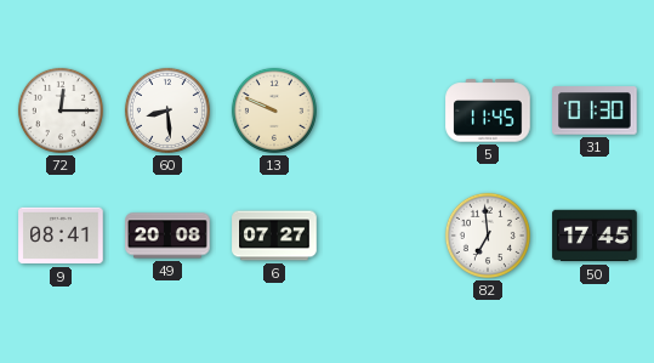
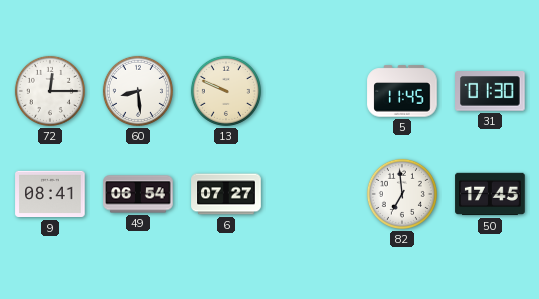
49: 20:08 -> 06:54 (138, 194)
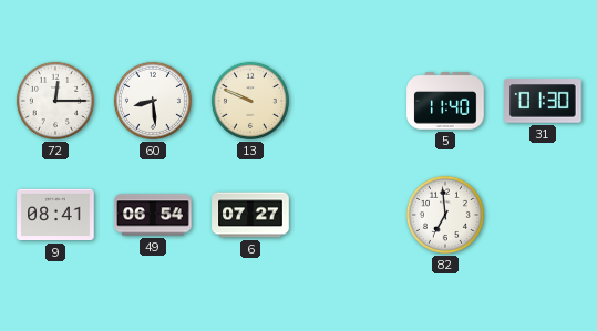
5: 11:45 -> 11:40 (445, 101)
50: 17:45 -> none (490, 194)
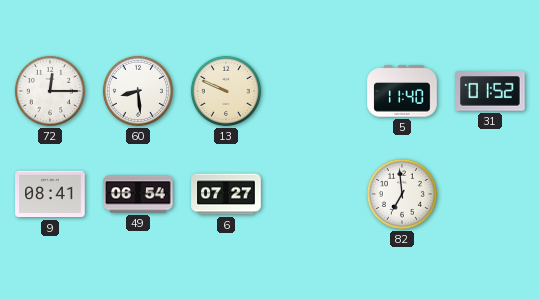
31: 01:30 -> 01:52 (490, 91)
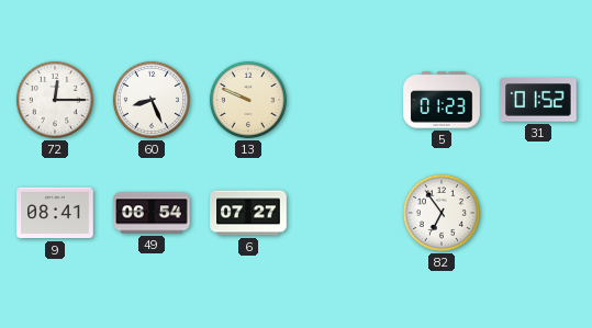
60: 8:29 -> 8:26 (152, 100)
5: 11:40 -> 01:23 (442, 100)
82: 6:59 -> 6:54 (442, 213)
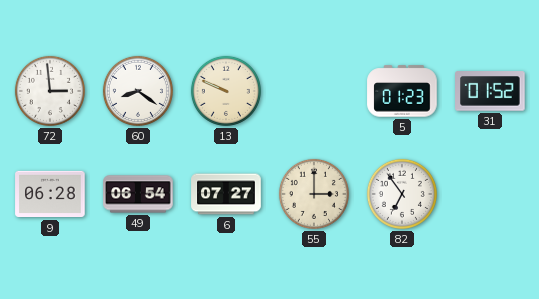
72: 12:15 -> 2:59 (50, 91)
60: 8:26 -> 8:21 (138, 91)
9: 08:41 -> 06:28 (50, 194)
55: none -> 3:00 (314, 194)
